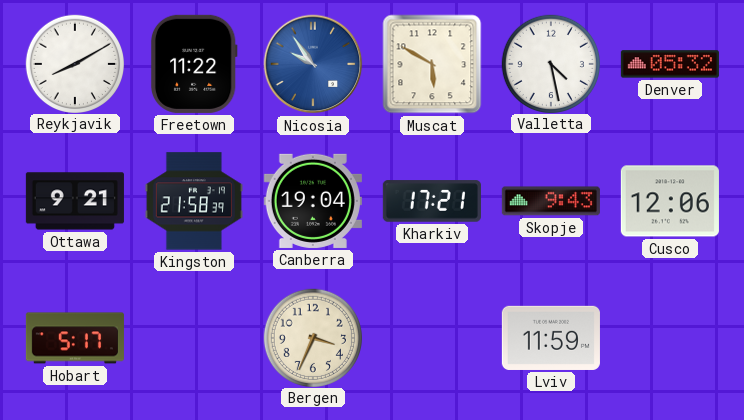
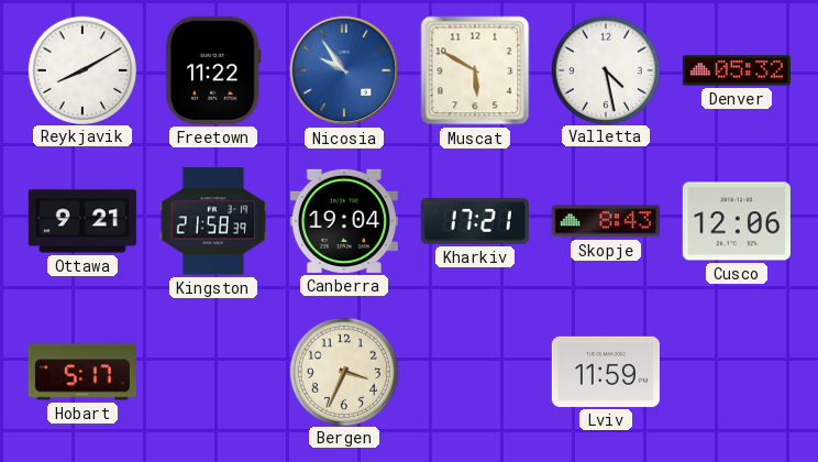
Skopje: 9:43 -> 8:43 (606, 221)
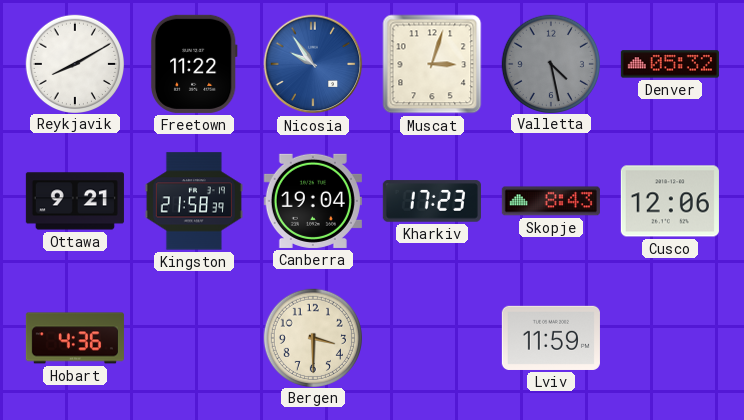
Muscat: 5:50 -> 3:03 (432, 64)
Valletta dial: white -> grey (550, 63)
Kharkiv: 17:21 -> 17:23 (432, 201)
Hobart: 5:17 -> 4:36 (75, 338)
Bergen: 3:34 -> 3:30 (312, 337)
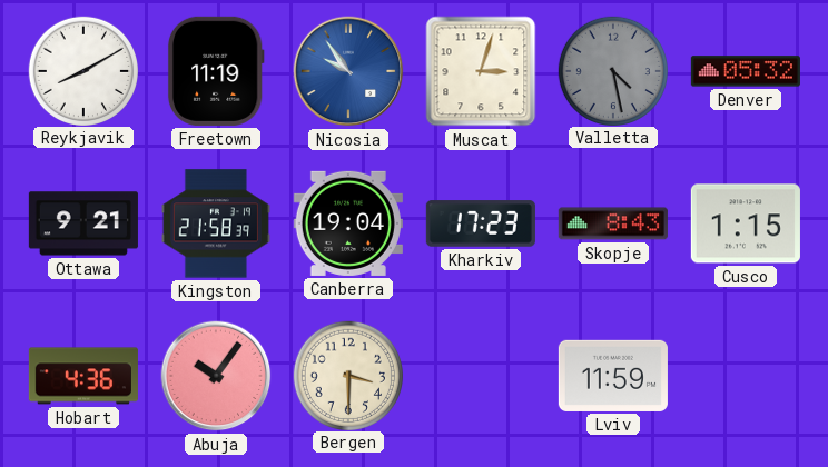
Freetown: 11:22 -> 11:19 (216, 71)
Cusco: 12:06 -> 1:15 (746, 223)
Abuja: none -> 10:06 (216, 376)
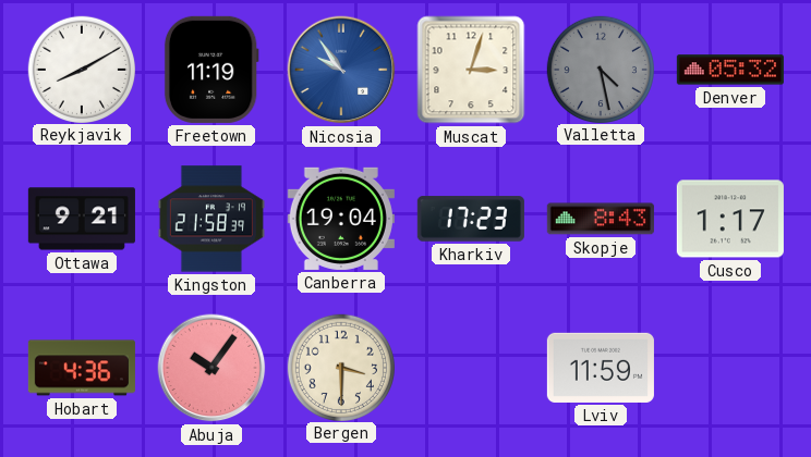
Cusco: 1:15 -> 1:17 (730, 219)
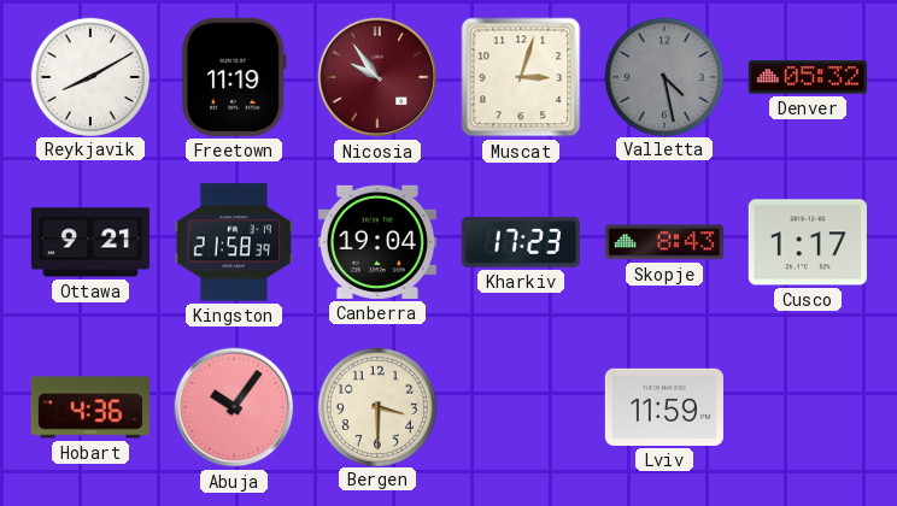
Nicosia dial: blue -> burgundy (377, 77)
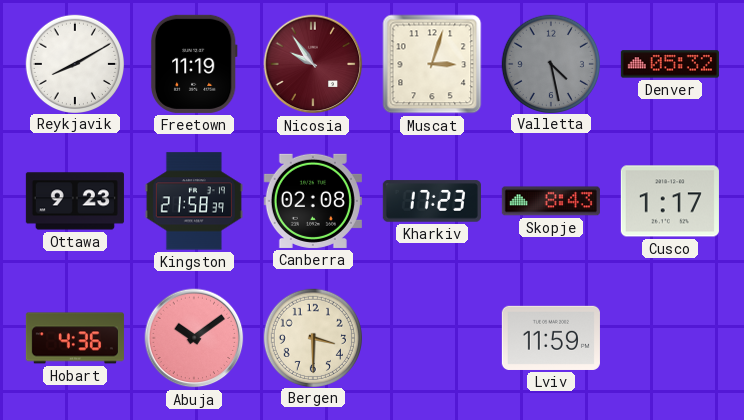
Ottawa: 9:21 -> 9:23 (75, 201)
Canberra: 19:04 -> 02:08 (313, 201)
Abuja: 10:06 -> 10:09 (194, 338)
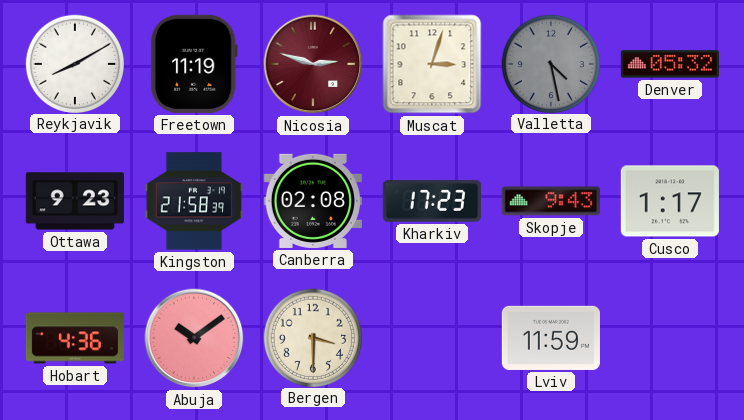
Nicosia: 9:54 -> 2:48 (313, 64)
Skopje: 8:43 -> 9:43 (551, 201)
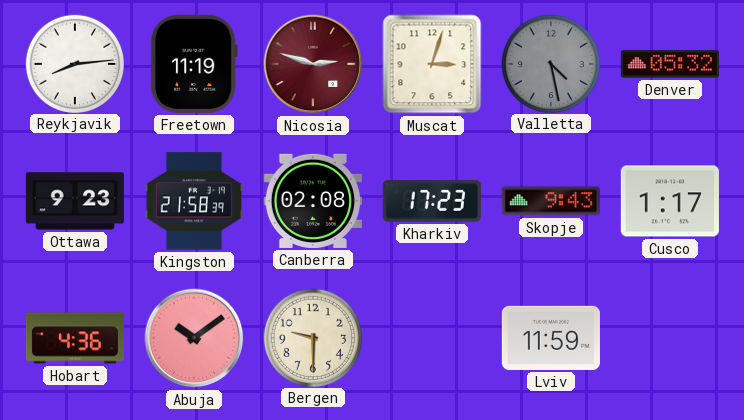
Reykjavik: 8:10 -> 8:14 (74, 63)
Bergen: 3:30 -> 9:30 (312, 337)
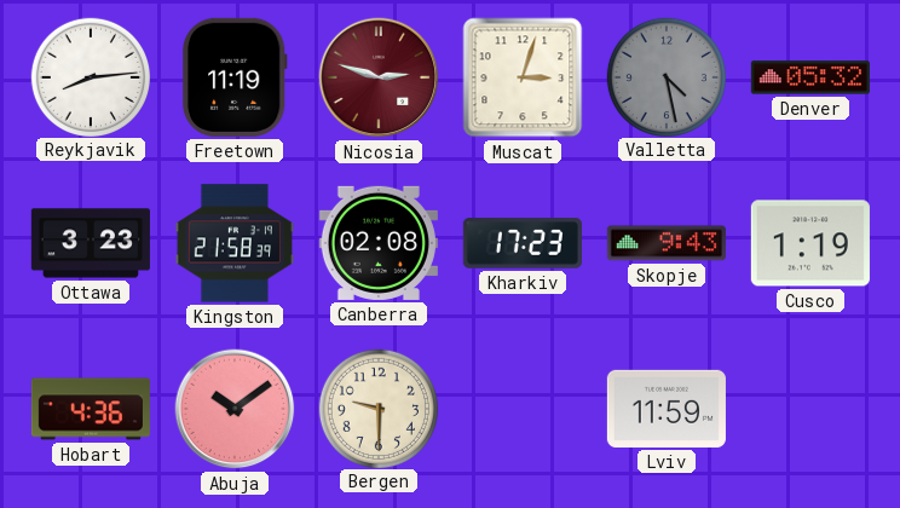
Ottawa: 9:23 -> 3:23 (91, 243)
Cusco: 1:17 -> 1:19 (810, 243)
